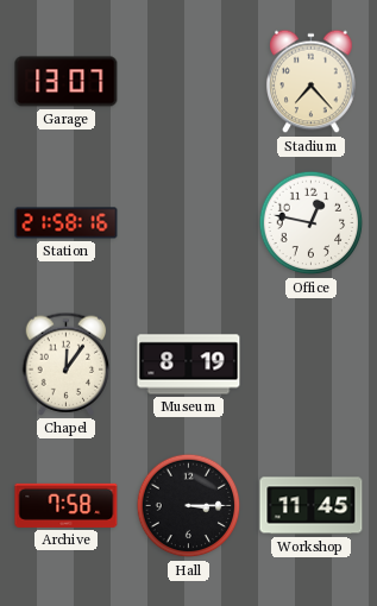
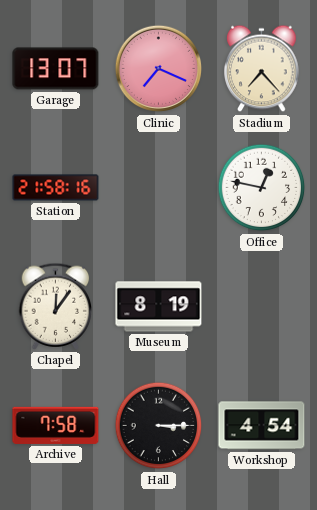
Clinic: none -> 7:19 (159, 69)
Workshop: 11:45 -> 4:54 (262, 426)
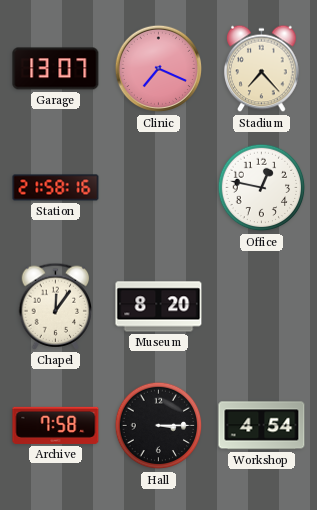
Museum: 8:19 -> 8:20 (159, 307)
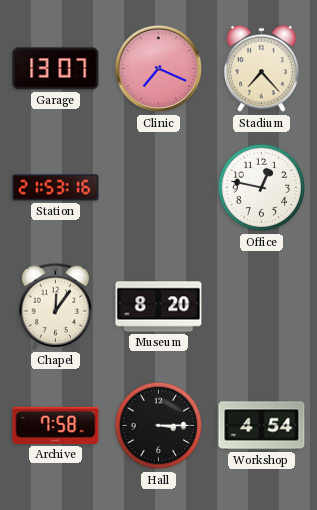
Station: 21:58 -> 21:53 (56, 188)
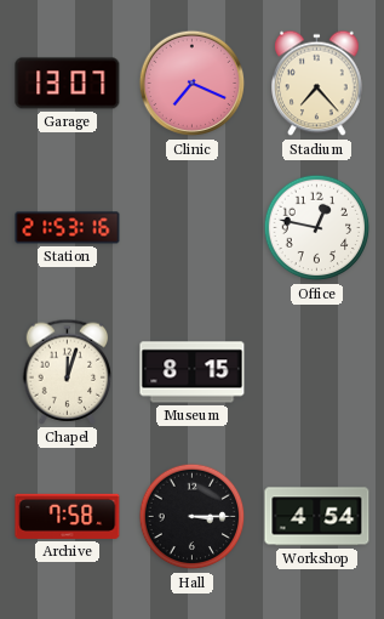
Chapel: 12:06 -> 12:03 (68, 371)
Museum: 8:20 -> 8:15 (193, 373)
